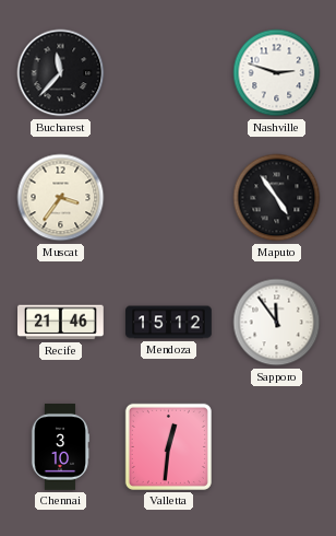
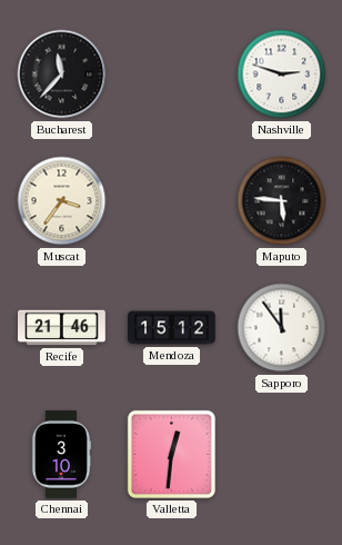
Maputo: 4:54 -> 5:46 (282, 201)
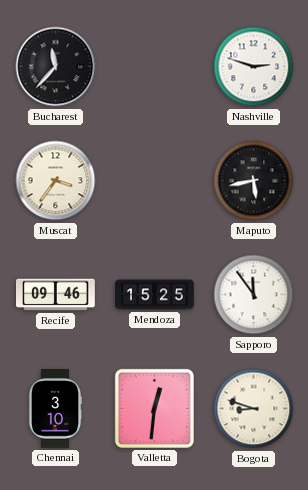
Maputo: 5:46 -> 5:43 (254, 181)
Recife: 21:46 -> 09:46 (56, 295)
Mendoza: 15:12 -> 15:25 (155, 295)
Bogota: none -> 8:48 (254, 409)
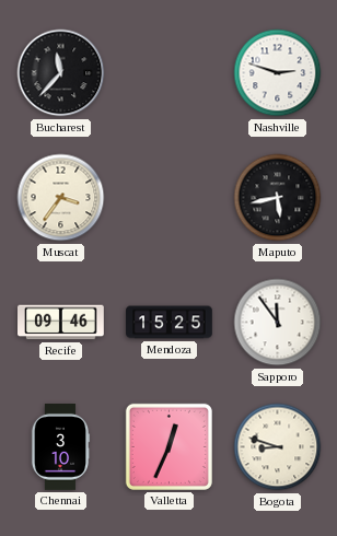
Valletta: 12:31 -> 12:34 (168, 446)
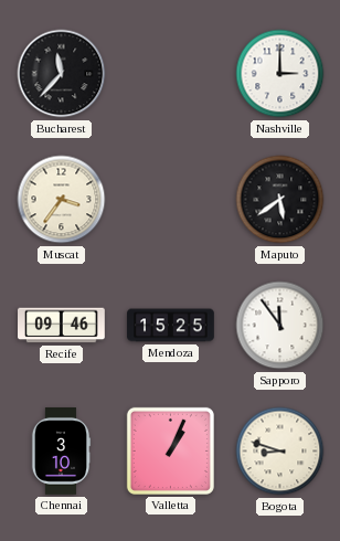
Nashville: 2:48 -> 3:00 (280, 74)
Maputo: 5:43 -> 5:39 (280, 200)
Valletta: 12:34 -> 1:04 (170, 450)
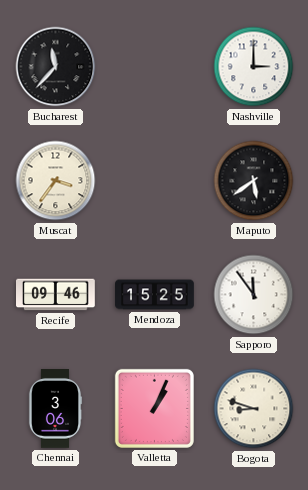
Chennai: 3:10 -> 3:06 (55, 409)
